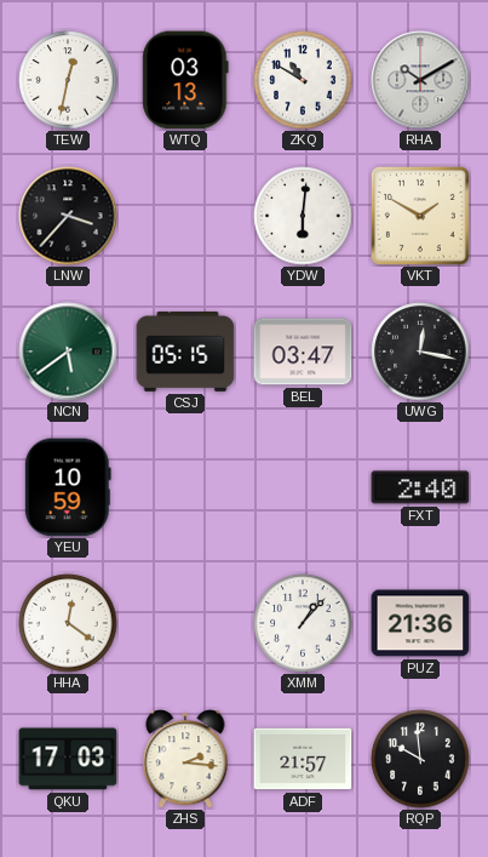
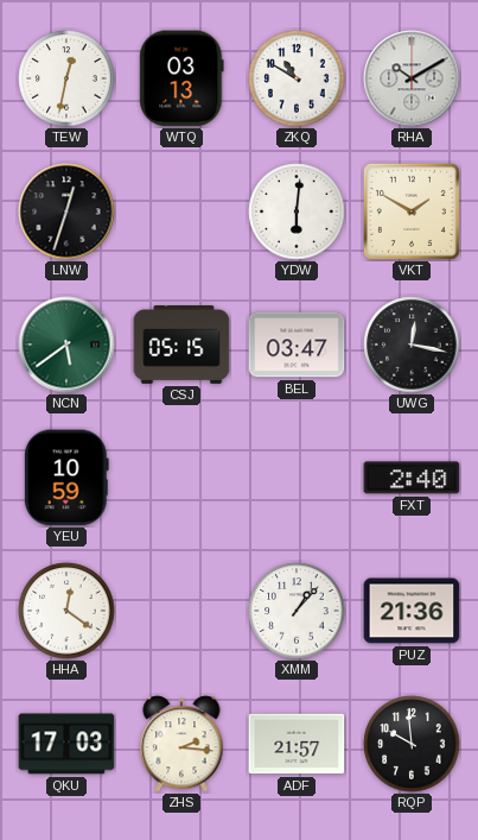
LNW: 3:37 -> 12:33 (66, 211)
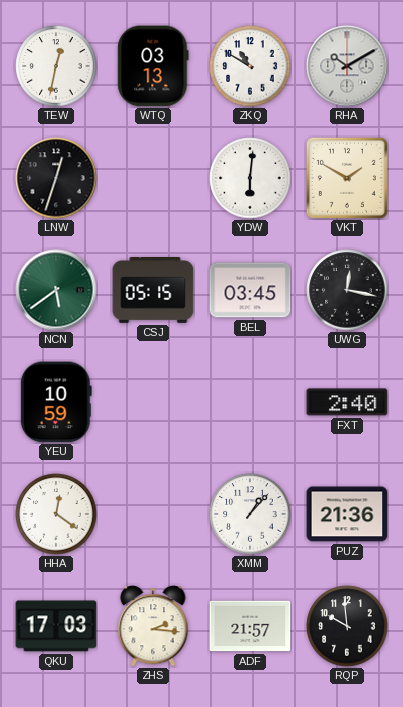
BEL: 03:47 -> 03:45 (250, 290)
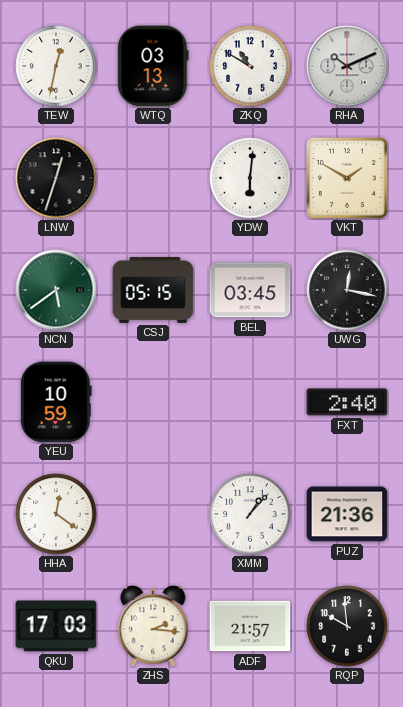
RHA: 10:10 -> 10:11 (347, 66)
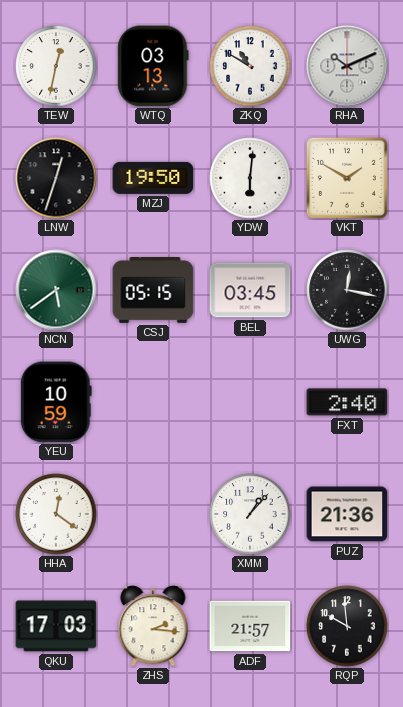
MZJ: none -> 19:50 (153, 178)
